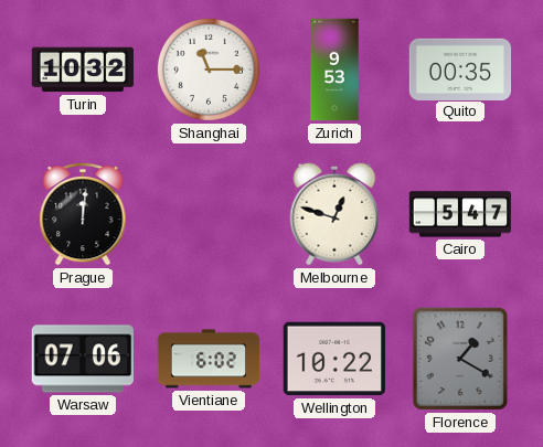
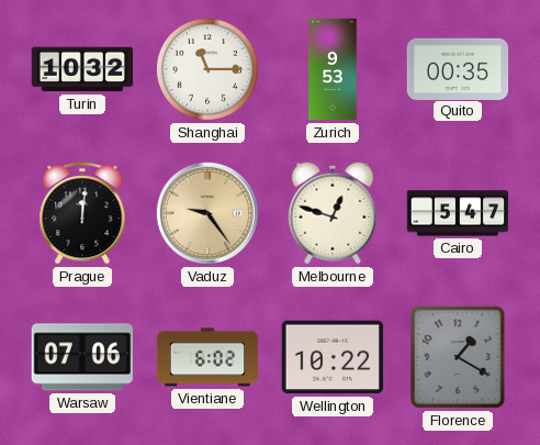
Vaduz: none -> 9:24 (207, 213)
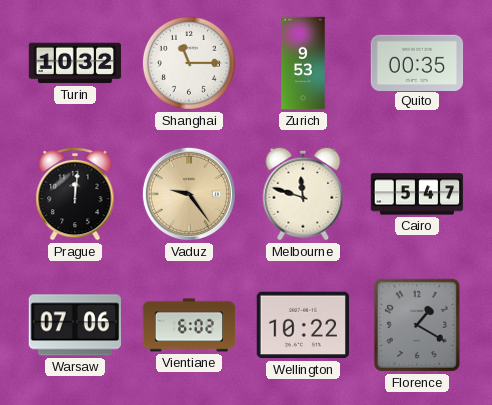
Melbourne: 12:48 -> 11:48 (303, 194)
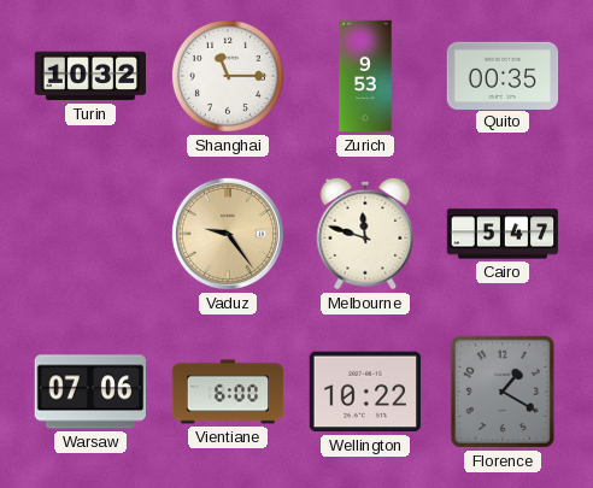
Prague: 12:01 -> none (75, 194)
Vientiane: 6:02 -> 6:00 (228, 392)
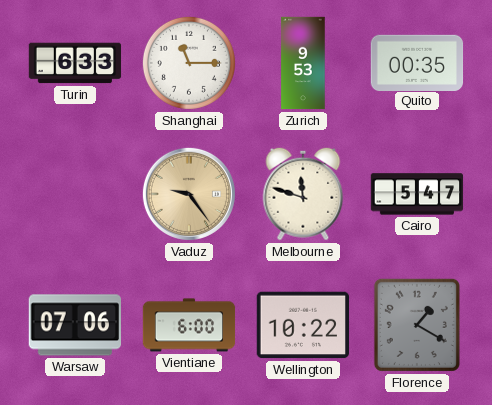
Turin: 10:32 -> 6:33 (75, 63)
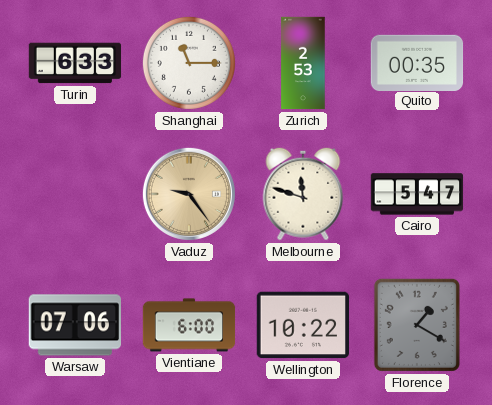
Zurich: 9:53 -> 2:53 (303, 63)
